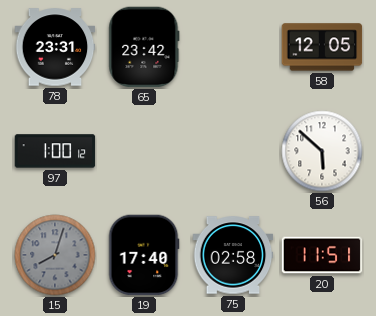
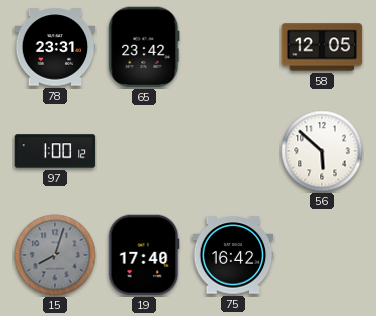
75: 02:58 -> 16:42 (233, 255)
20: 11:51 -> none (322, 255)
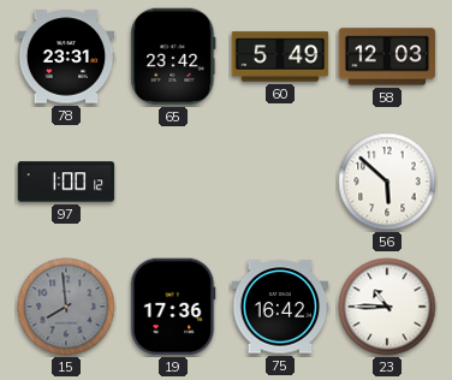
60: none -> 5:49 (280, 57)
58: 12:05 -> 12:03 (387, 57)
15: 8:03 -> 7:59 (66, 307)
19: 17:40 -> 17:36 (173, 307)
23: none -> 10:45 (387, 307)
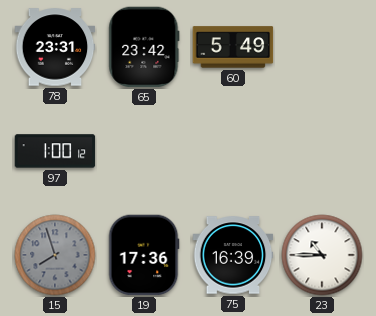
58: 12:03 -> none (387, 57)
56: 5:52 -> none (387, 182)
15: 7:59 -> 7:57 (55, 255)
75: 16:42 -> 16:39 (233, 255)
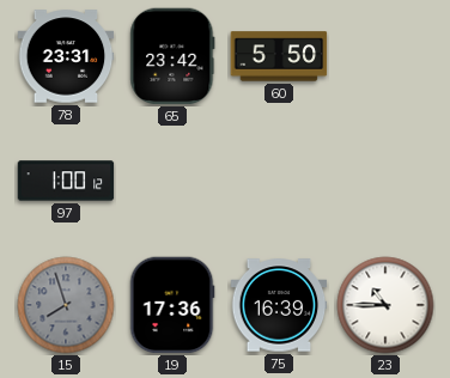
60: 5:49 -> 5:50 (279, 56)
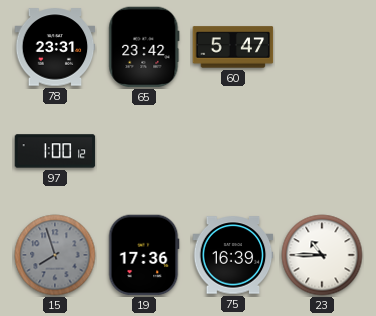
60: 5:50 -> 5:47 (233, 47)
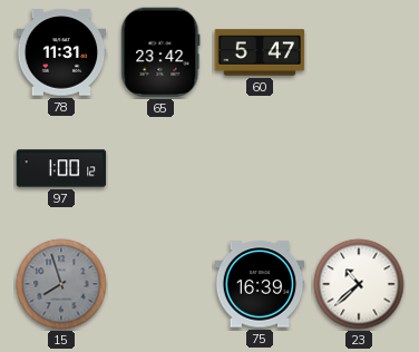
78: 23:31 -> 11:31 (61, 52)
19: 17:36 -> none (144, 255)
23: 10:45 -> 10:38 (359, 284)
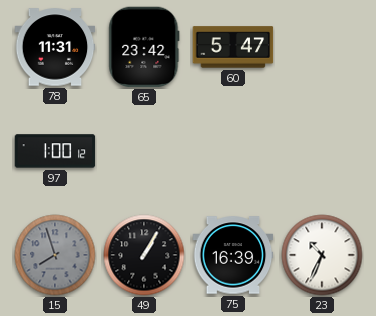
49: none -> 1:05 (144, 255)
23: 10:38 -> 10:34 (322, 255)
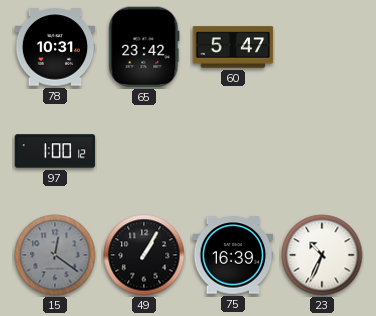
78: 11:31 -> 10:31 (55, 47)
15: 7:57 -> 12:21 (55, 255)
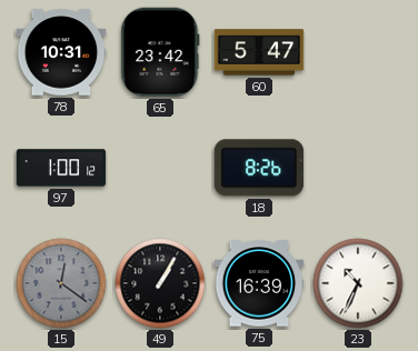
18: none -> 8:26 (259, 168)
